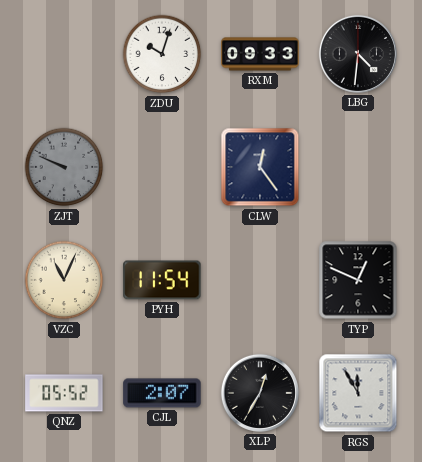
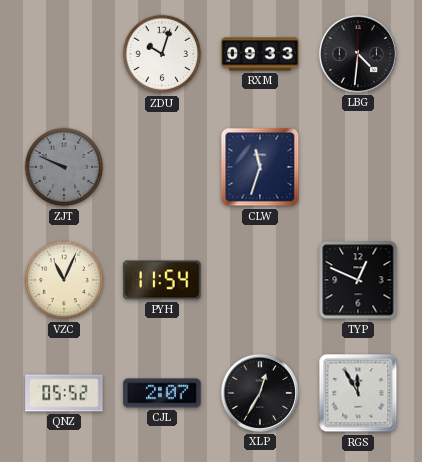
CLW: 12:24 -> 11:33 (260, 167)
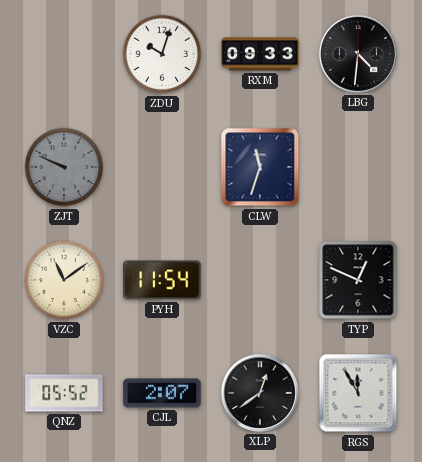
VZC: 11:04 -> 11:09 (64, 280)
XLP: 12:35 -> 12:39 (260, 393)
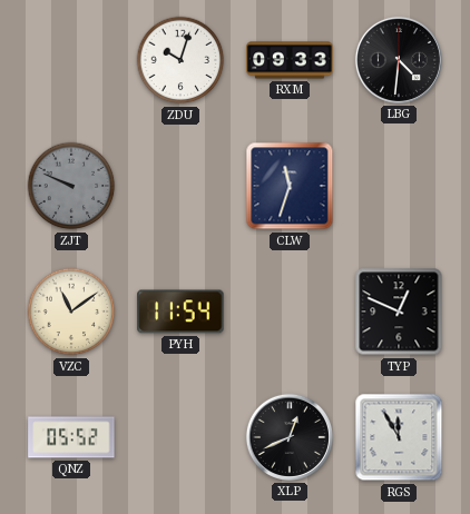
CJL: 2:07 -> none (162, 393)
XLP: 12:39 -> 12:41 (290, 437)
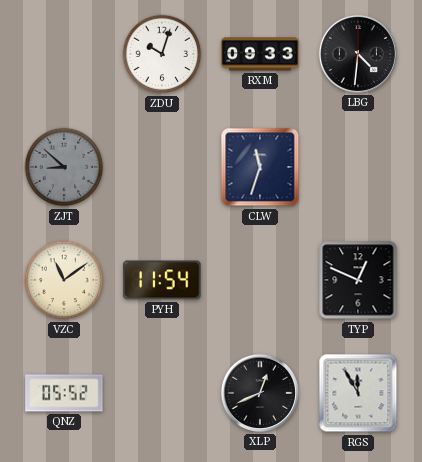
ZJT: 9:49 -> 8:52 (64, 167)
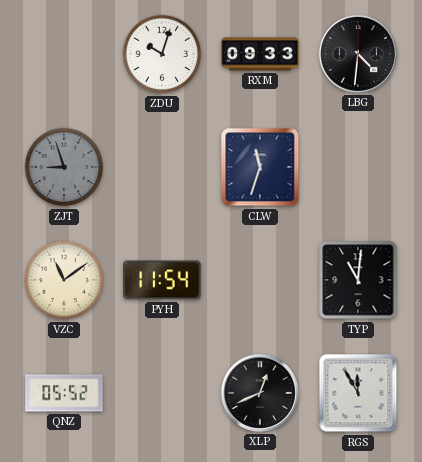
ZJT: 8:52 -> 8:57 (64, 167)
TYP: 12:49 -> 11:01 (358, 280)
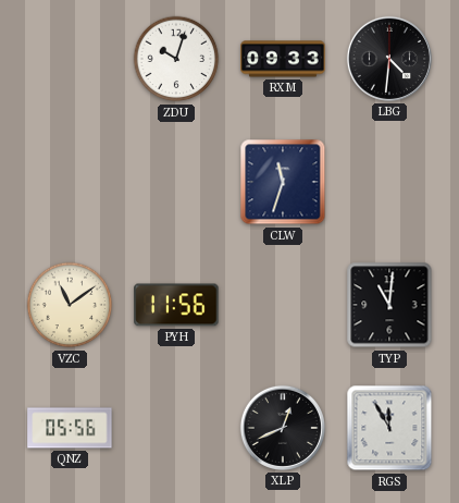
ZJT: 8:57 -> none (64, 167)
PYH: 11:54 -> 11:56 (176, 305)
QNZ: 05:52 -> 05:56 (70, 428)
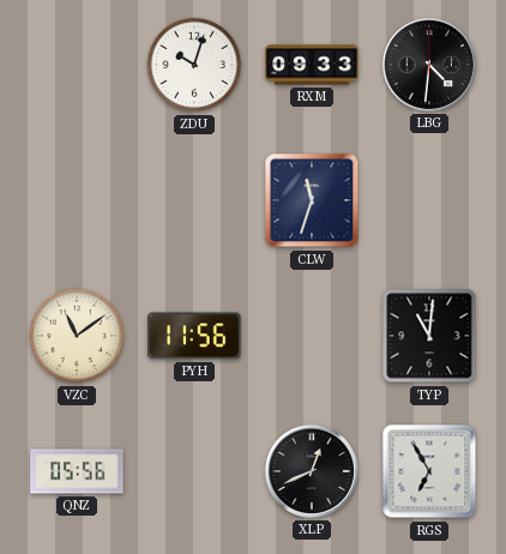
RGS: 11:55 -> 6:55 (429, 471)
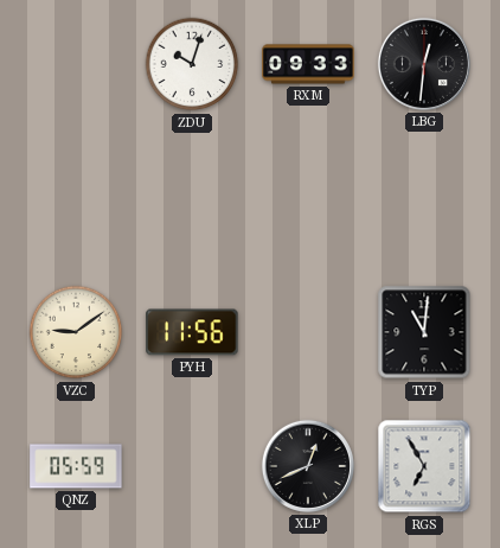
LBG: 4:31 -> 12:31 (424, 64)
CLW: 11:33 -> none (312, 200)
VZC: 11:09 -> 9:09 (76, 332)
QNZ: 05:56 -> 05:59 (76, 466)
